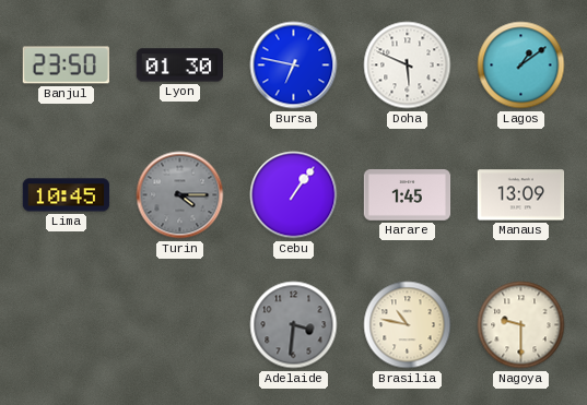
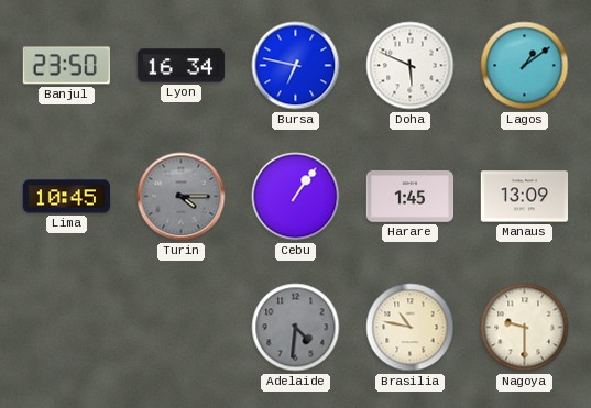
Lyon: 01:30 -> 16:34 (180, 66)
Adelaide: 3:31 -> 4:31 (296, 328)
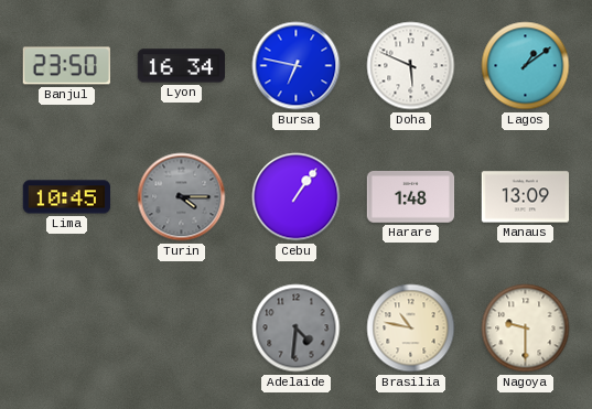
Harare: 1:45 -> 1:48 (411, 197)
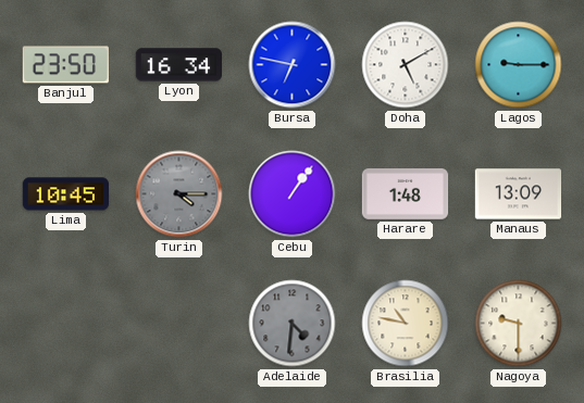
Doha: 5:49 -> 5:10 (406, 65)
Lagos: 1:09 -> 9:15 (519, 65)
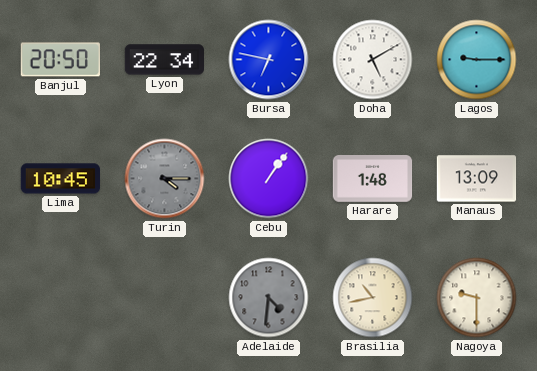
Banjul: 23:50 -> 20:50 (60, 60)
Lyon: 16:34 -> 22:34 (164, 60)
Brasilia: 10:47 -> 10:43 (373, 298)
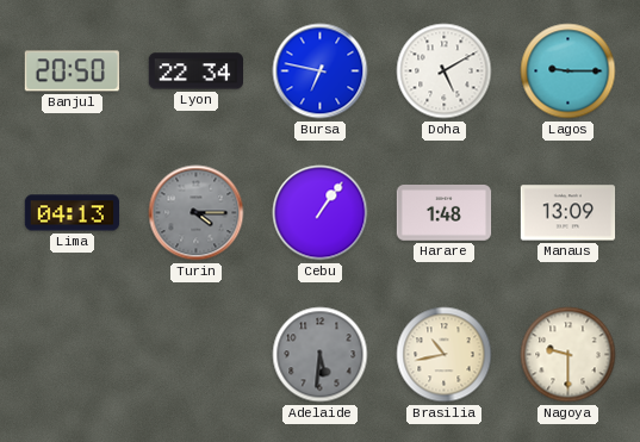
Lima: 10:45 -> 04:13 (73, 213)
Adelaide: 4:31 -> 5:31 (321, 355)
